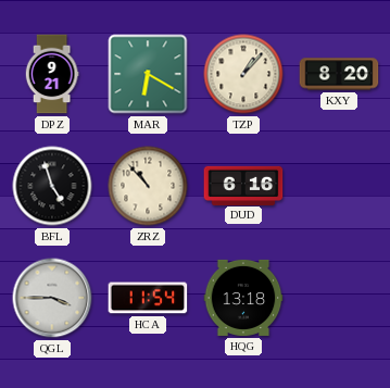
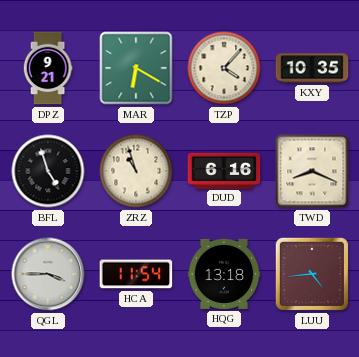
TZP: 1:07 -> 4:07 (224, 68)
KXY: 8:20 -> 10:35 (312, 68)
ZRZ: 10:53 -> 10:57 (136, 171)
TWD: none -> 8:19 (312, 171)
LUU: none -> 4:44 (312, 274)
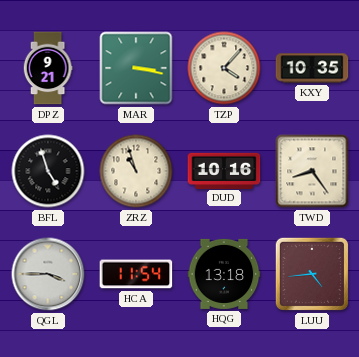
MAR: 6:20 -> 3:17 (136, 68)
DUD: 6:16 -> 10:16 (224, 170)
TWD: 8:19 -> 8:24 (312, 171)
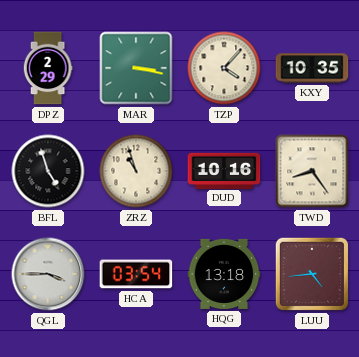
DPZ: 9:21 -> 2:29 (48, 68)
HCA: 11:54 -> 03:54 (136, 274)
